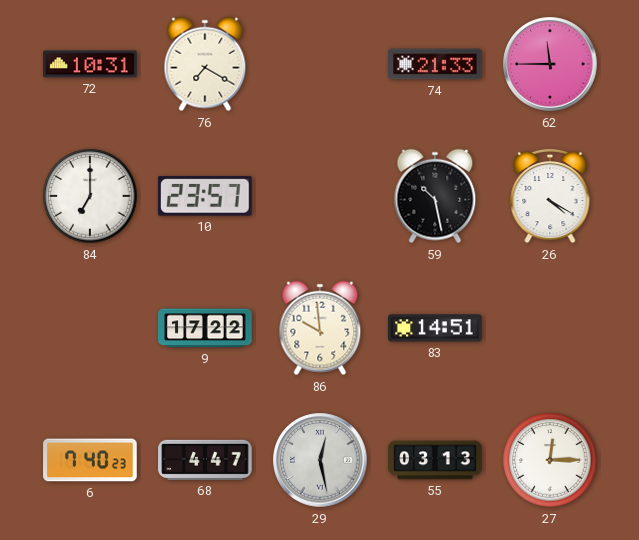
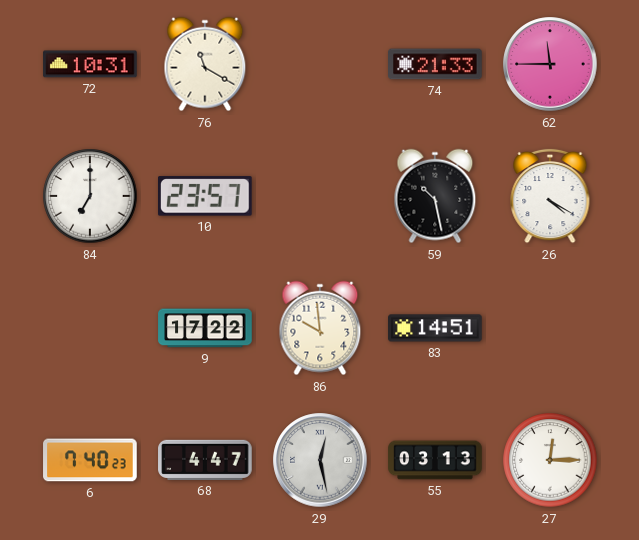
76: 7:20 -> 11:20 (205, 64)
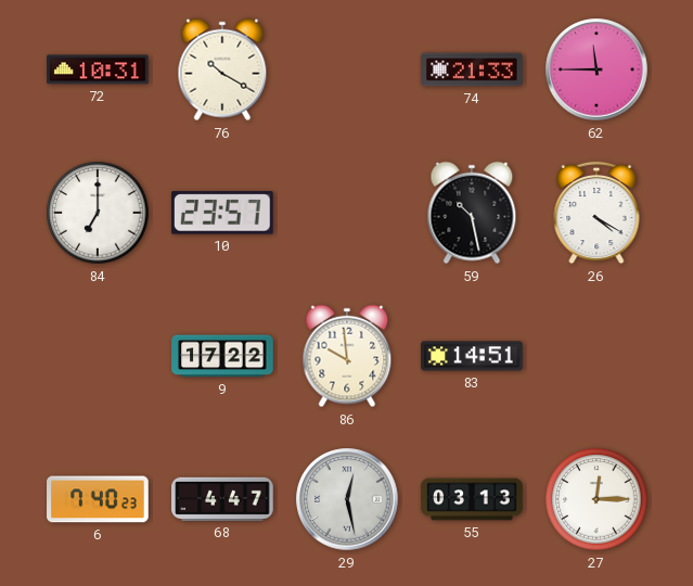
76: 11:20 -> 10:20 (222, 69)
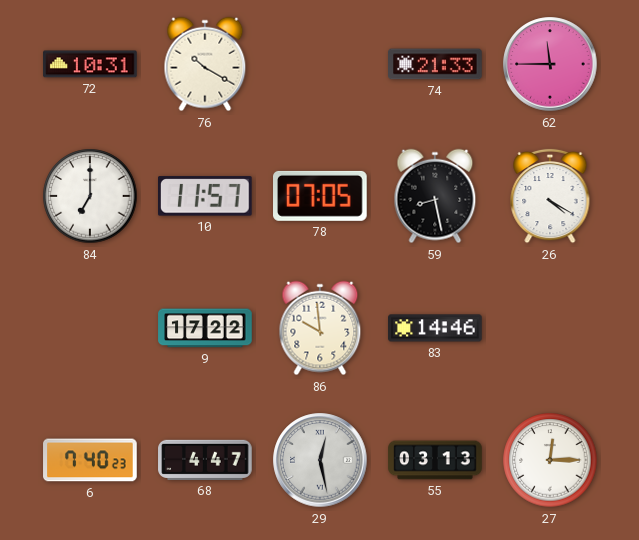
10: 23:57 -> 11:57 (206, 196)
78: none -> 07:05 (321, 196)
59: 10:28 -> 8:28 (435, 196)
83: 14:51 -> 14:46 (435, 328)
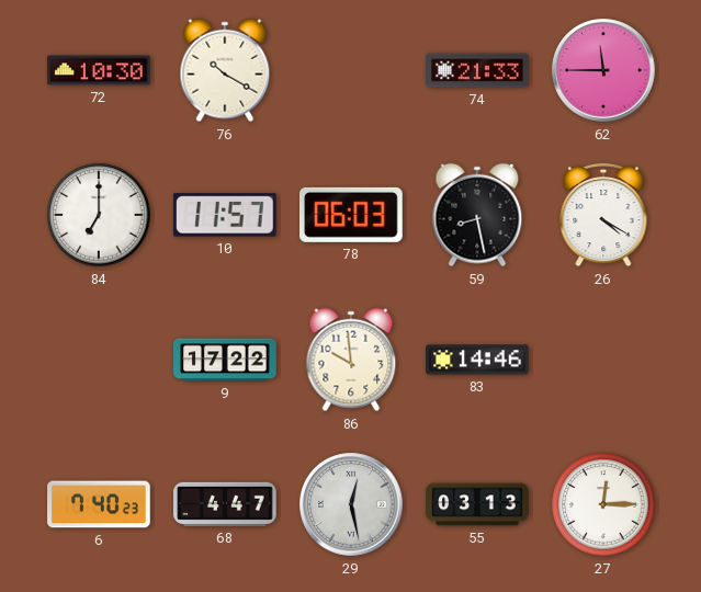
72: 10:31 -> 10:30 (99, 70)
78: 07:05 -> 06:03 (352, 215)
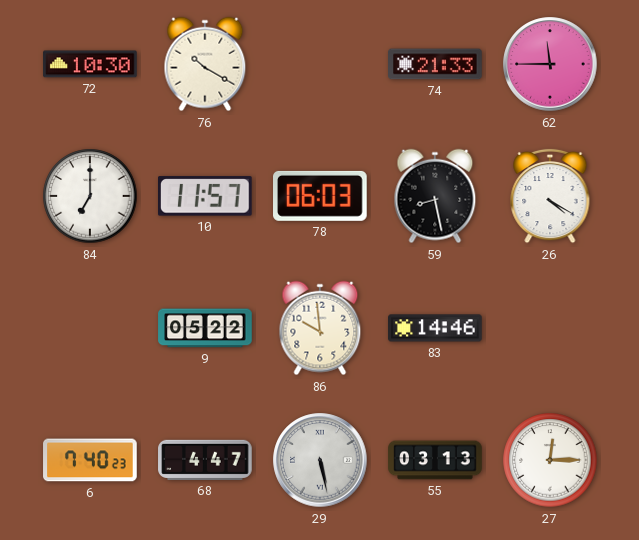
9: 17:22 -> 05:22 (205, 328)
29: 12:28 -> 5:28 (320, 460)
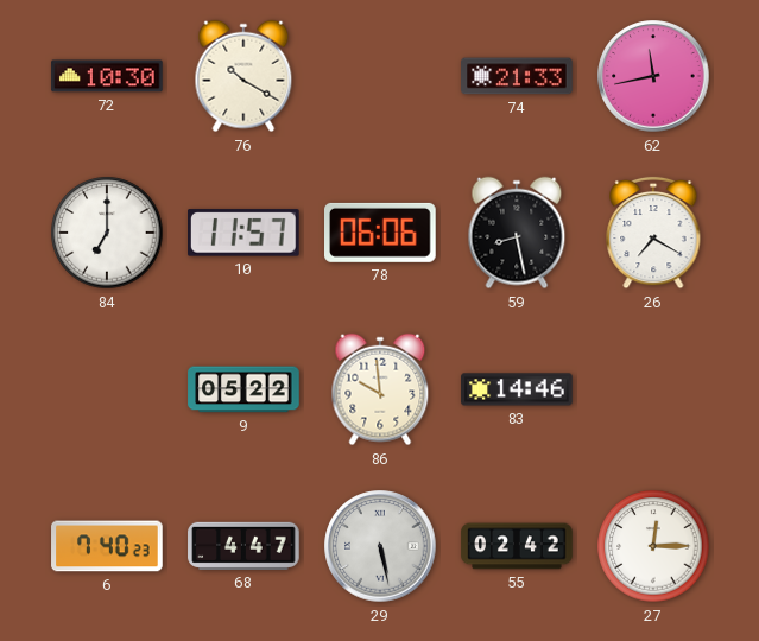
62: 11:45 -> 11:43 (653, 76)
78: 06:03 -> 06:06 (381, 233)
26: 4:20 -> 7:20 (653, 233)
55: 03:13 -> 02:42 (517, 546)
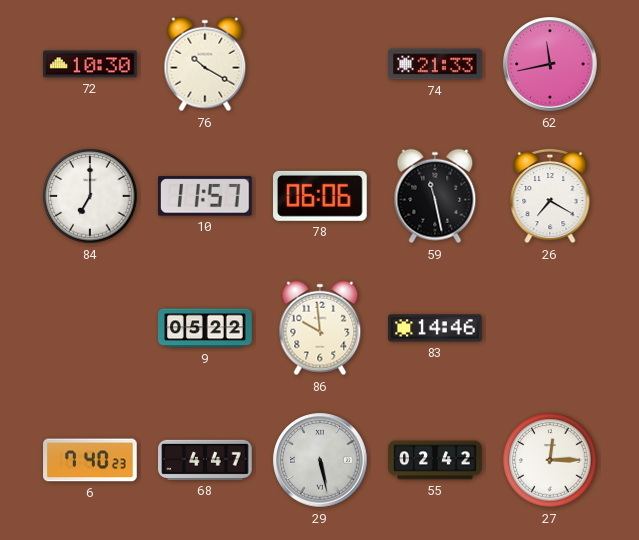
59: 8:28 -> 11:28 (435, 196)
